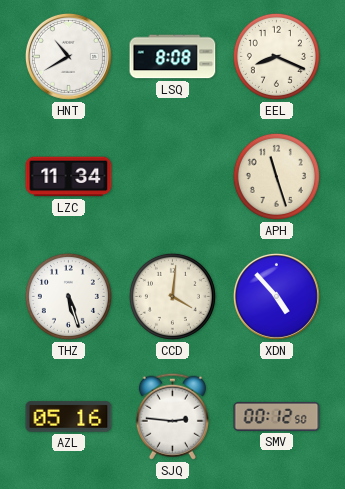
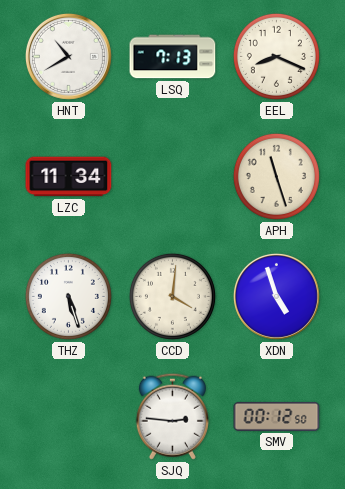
LSQ: 8:08 -> 7:13 (173, 57)
XDN: 4:53 -> 4:57 (276, 296)
AZL: 05:16 -> none (69, 417)
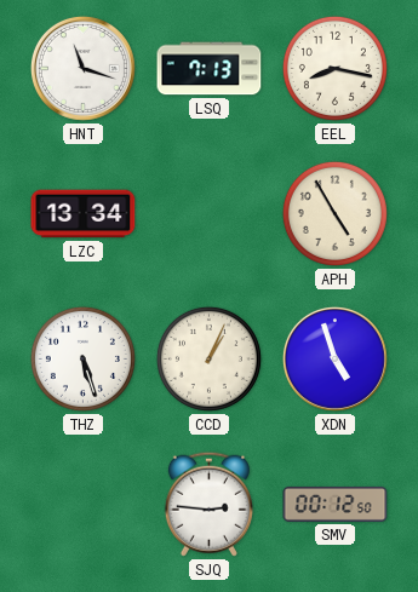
HNT: 10:40 -> 11:18 (82, 68)
EEL: 8:19 -> 8:17 (334, 68)
LZC: 11:34 -> 13:34 (84, 214)
APH: 11:27 -> 4:55 (334, 213)
CCD: 4:01 -> 1:04 (208, 358)
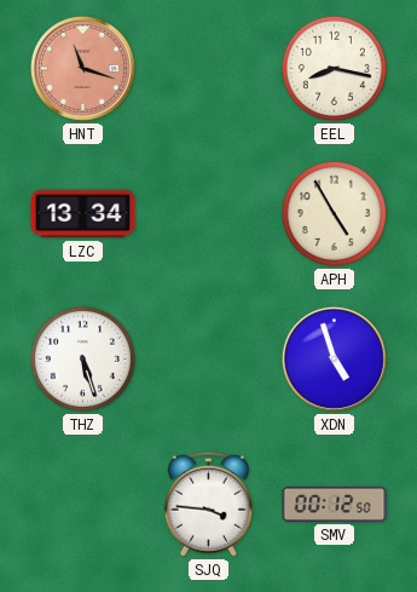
HNT dial: white -> salmon (82, 68)
LSQ: 7:13 -> none (210, 69)
CCD: 1:04 -> none (208, 358)
SJQ: 2:46 -> 3:46 (208, 504)
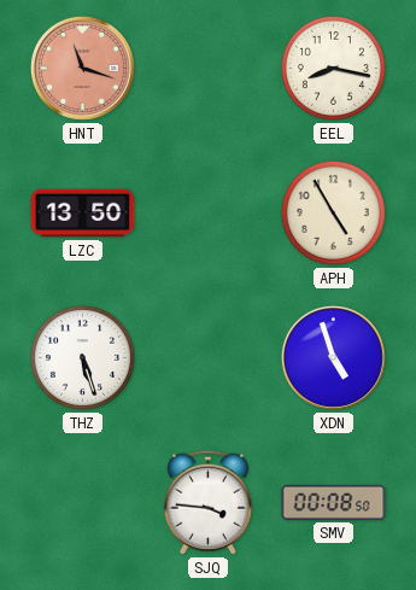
LZC: 13:34 -> 13:50 (83, 214)
SMV: 00:12 -> 00:08 (334, 502)
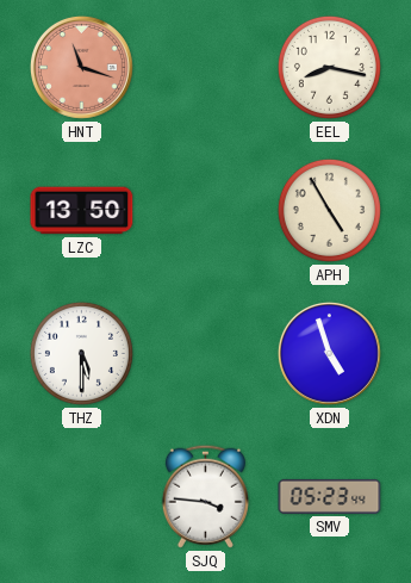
THZ: 5:27 -> 5:30 (81, 353)
SMV: 00:08 -> 05:23 (330, 496)
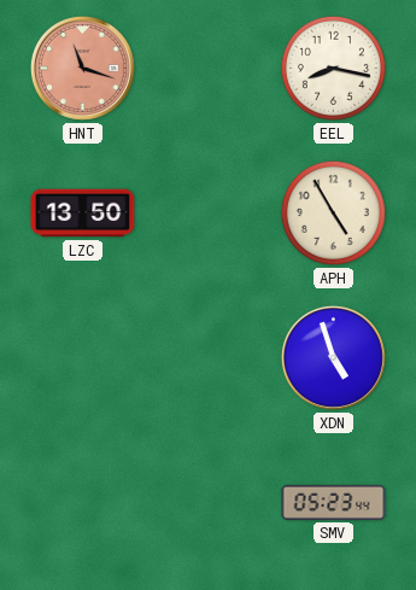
THZ: 5:30 -> none (81, 353)
SJQ: 3:46 -> none (205, 496)
